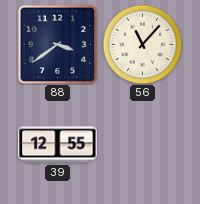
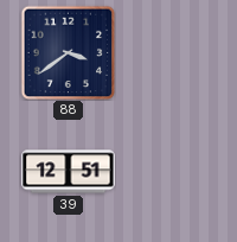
56: 11:07 -> none (142, 44)
39: 12:55 -> 12:51 (69, 172)
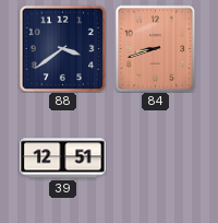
84: none -> 8:42 (156, 48)
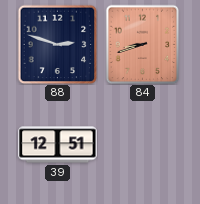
88: 3:39 -> 2:48 (57, 44)
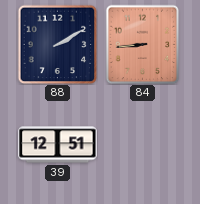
88: 2:48 -> 2:10 (57, 44)
84: 8:42 -> 8:44 (143, 44)
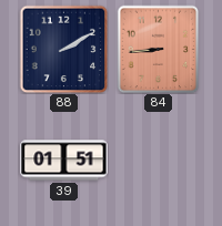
39: 12:51 -> 01:51 (64, 161)
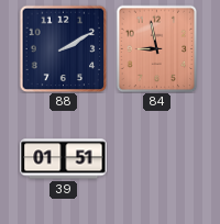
84: 8:44 -> 8:58 (157, 48)
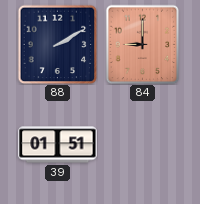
84: 8:58 -> 9:00 (143, 44)
